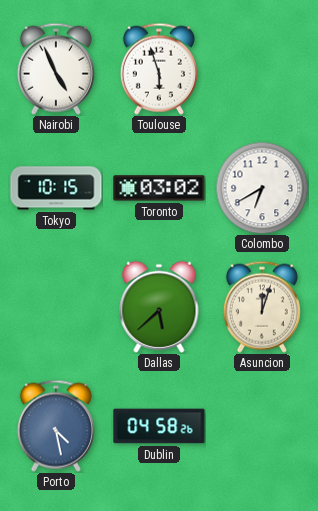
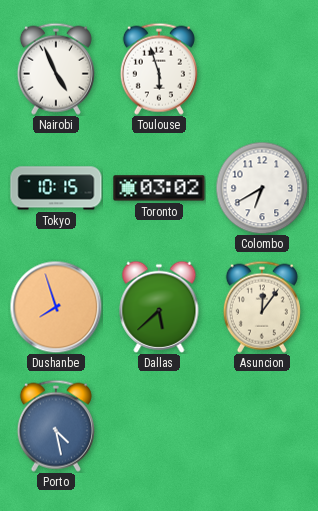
Dushanbe: none -> 7:57 (56, 307)
Asuncion: 12:03 -> 12:06 (262, 307)
Dublin: 04:58 -> none (159, 426)
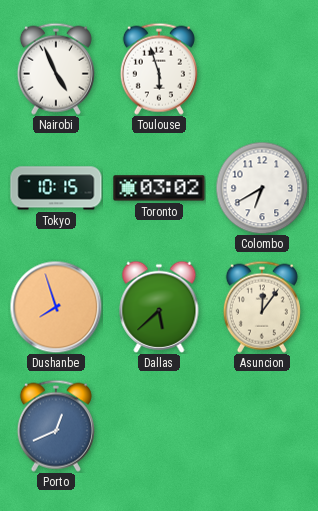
Porto: 4:28 -> 12:41 (56, 426)
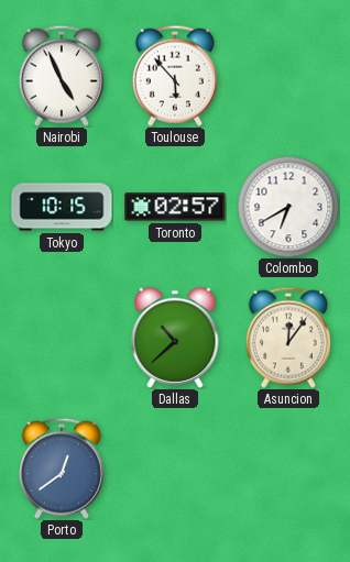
Toulouse: 5:57 -> 5:53 (175, 76)
Toronto: 03:02 -> 02:57 (175, 207)
Dushanbe: 7:57 -> none (56, 307)
Dallas: 5:38 -> 10:38 (175, 338)
Porto: 12:41 -> 12:39 (62, 469)
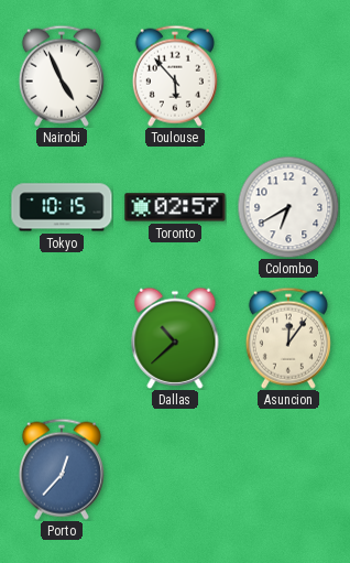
Porto: 12:39 -> 12:37 (62, 469)
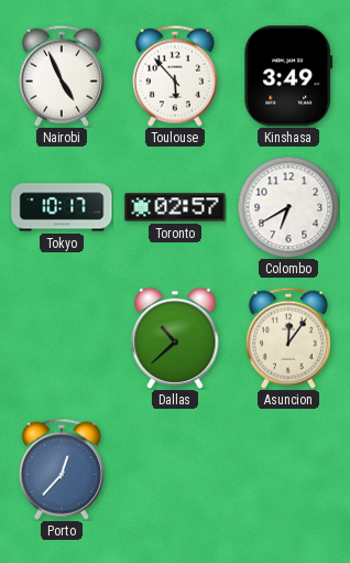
Kinshasa: none -> 3:49 (288, 76)
Tokyo: 10:15 -> 10:17 (62, 207)
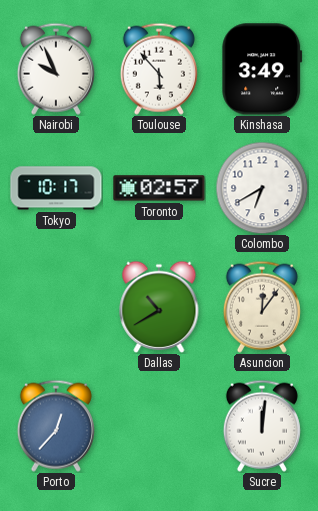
Nairobi: 4:56 -> 9:56 (56, 69)
Dallas: 10:38 -> 10:40 (159, 307)
Sucre: none -> 12:01 (262, 426)
